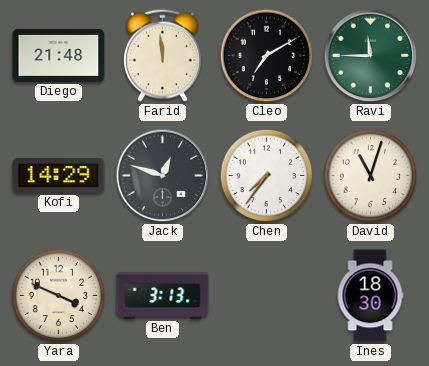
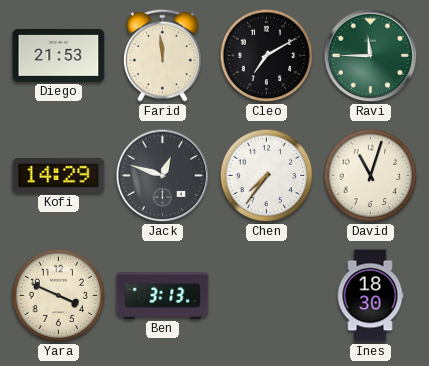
Diego: 21:48 -> 21:53 (59, 55)
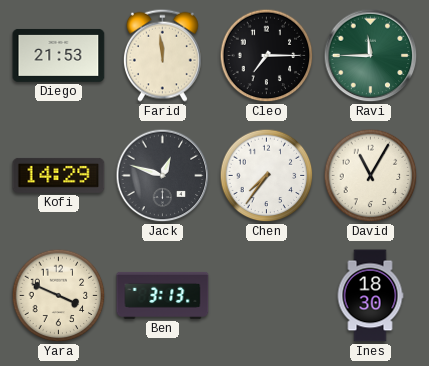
Cleo: 7:10 -> 7:15 (267, 56)
David: 11:03 -> 11:05 (371, 176)
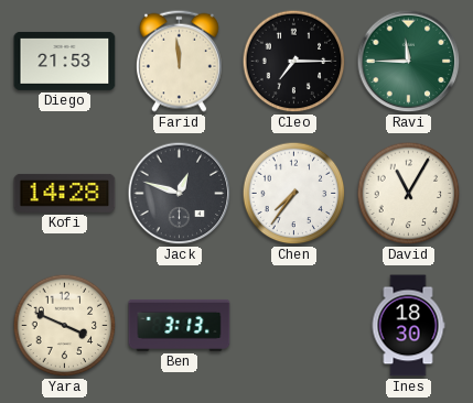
Kofi: 14:29 -> 14:28 (65, 193)
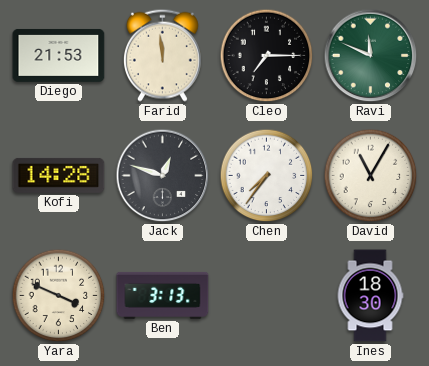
Ravi: 11:45 -> 11:49 (371, 56)
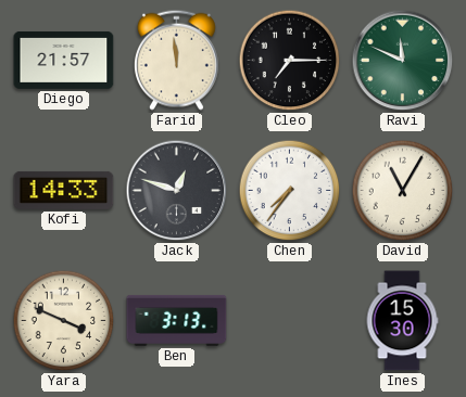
Diego: 21:53 -> 21:57 (64, 60)
Kofi: 14:28 -> 14:33 (64, 190)
Ines: 18:30 -> 15:30 (402, 321)
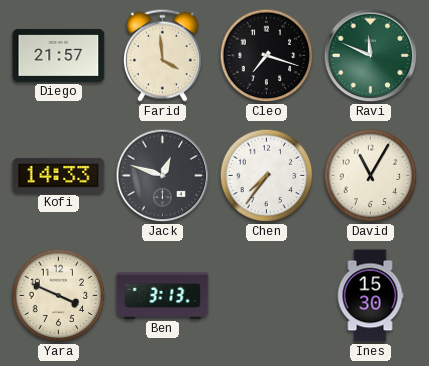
Farid: 11:59 -> 3:59 (162, 55)
Cleo: 7:15 -> 7:18 (267, 56)
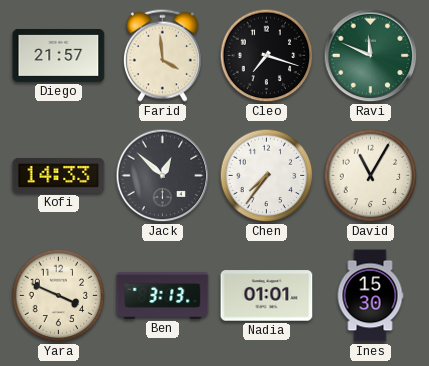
Jack: 12:48 -> 12:52 (163, 176)
Nadia: none -> 01:01 (267, 296)
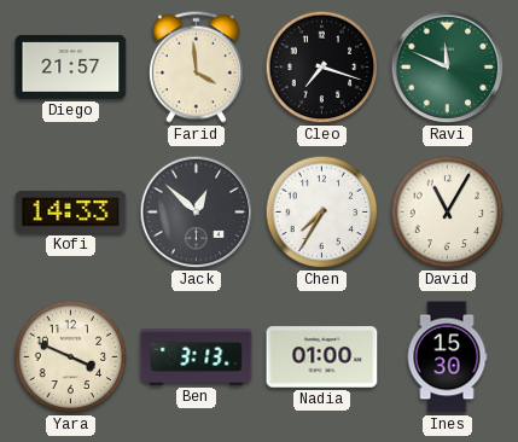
Chen: 7:36 -> 7:35 (322, 213)
Nadia: 01:01 -> 01:00 (322, 357)
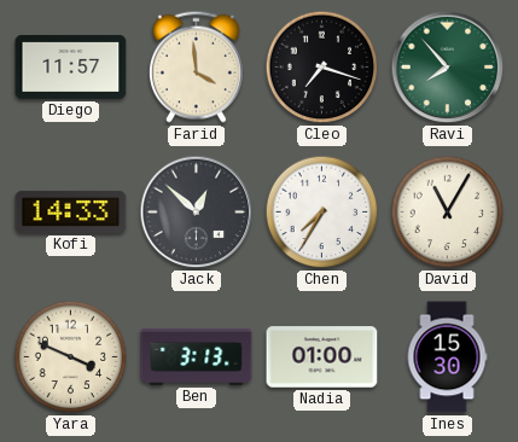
Diego: 21:57 -> 11:57 (71, 66)
Ravi: 11:49 -> 7:53 (448, 68)
